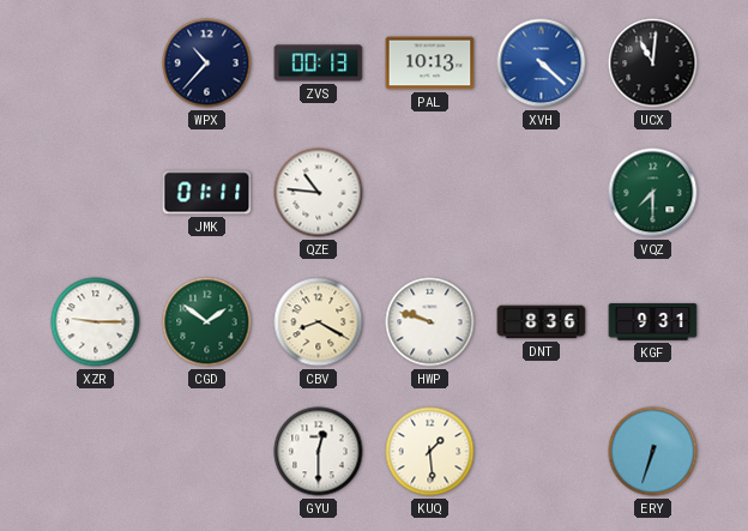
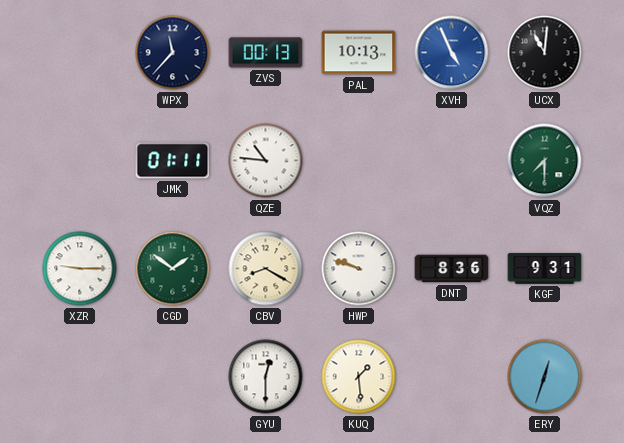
WPX: 10:37 -> 11:37 (173, 53)
XVH: 4:22 -> 4:56 (452, 53)
ERY: 6:33 -> 12:33 (545, 377)
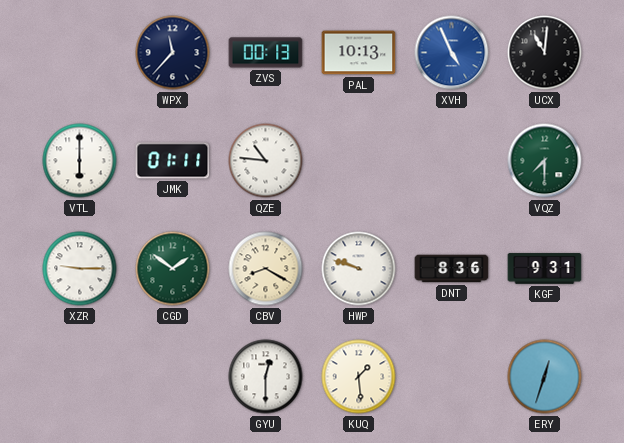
VTL: none -> 6:00 (80, 161)
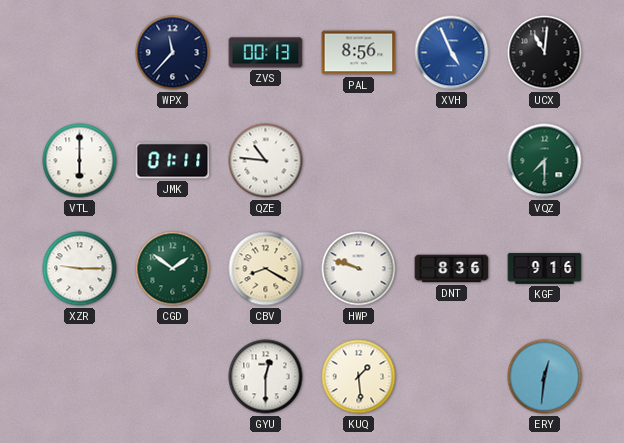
PAL: 10:13 -> 8:56 (359, 53)
KGF: 9:31 -> 9:16 (545, 269)
ERY: 12:33 -> 12:31 (545, 377)
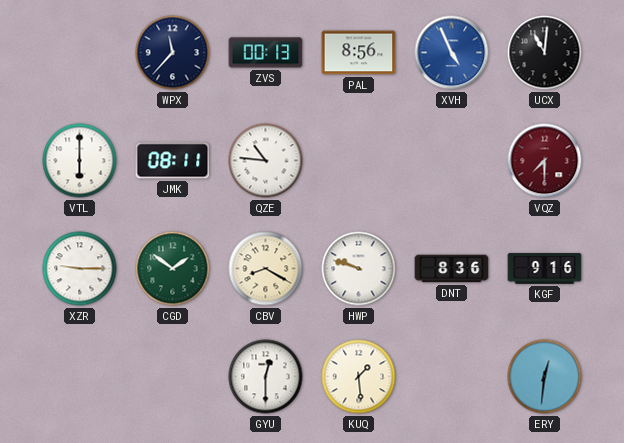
JMK: 01:11 -> 08:11 (173, 161)
VQZ dial: green -> burgundy (545, 161)
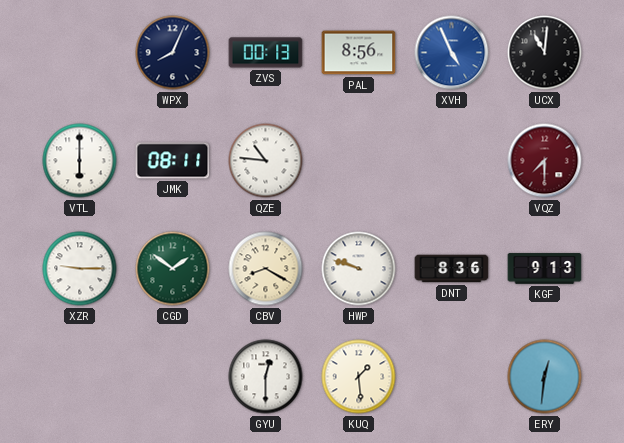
WPX: 11:37 -> 8:04 (173, 53)
KGF: 9:16 -> 9:13 (545, 269)
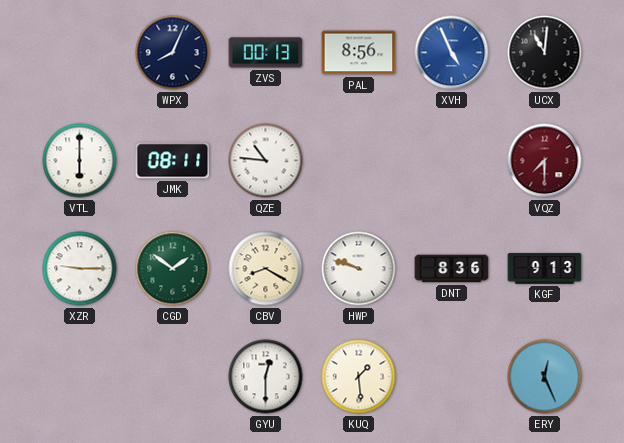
ERY: 12:31 -> 12:26 (545, 377)
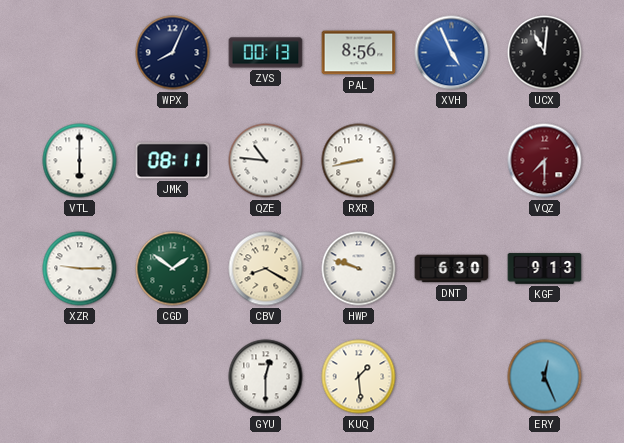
RXR: none -> 8:43 (359, 161)
DNT: 8:36 -> 6:30 (452, 269)
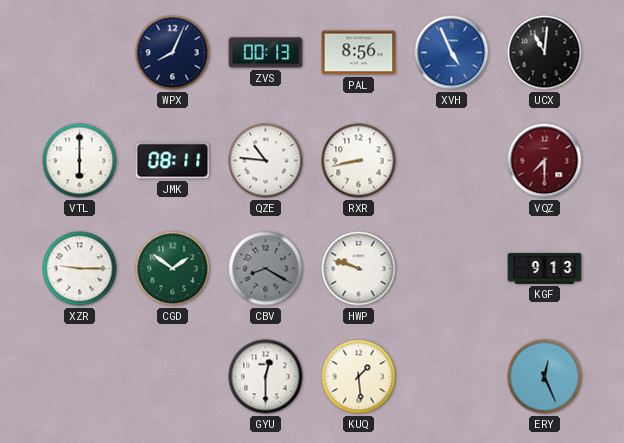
CBV dial: cream -> grey (266, 269)
DNT: 6:30 -> none (452, 269)
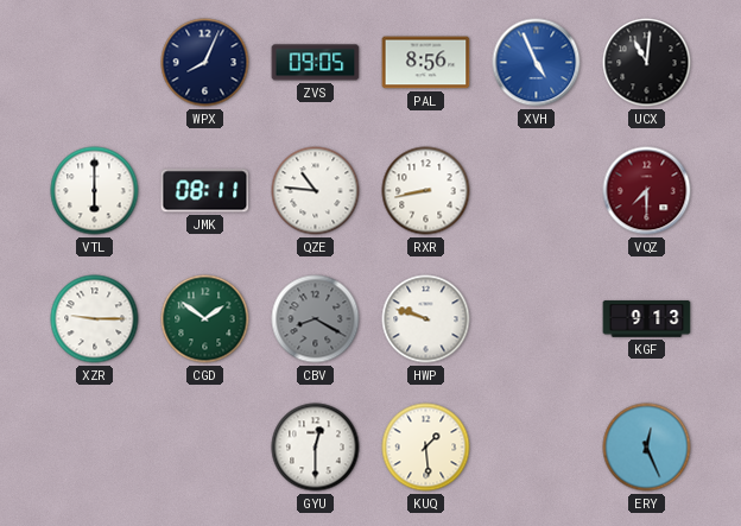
ZVS: 00:13 -> 09:05 (316, 63)
